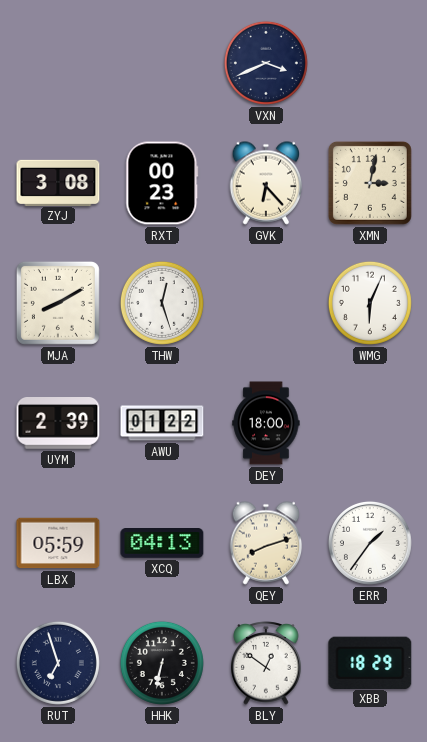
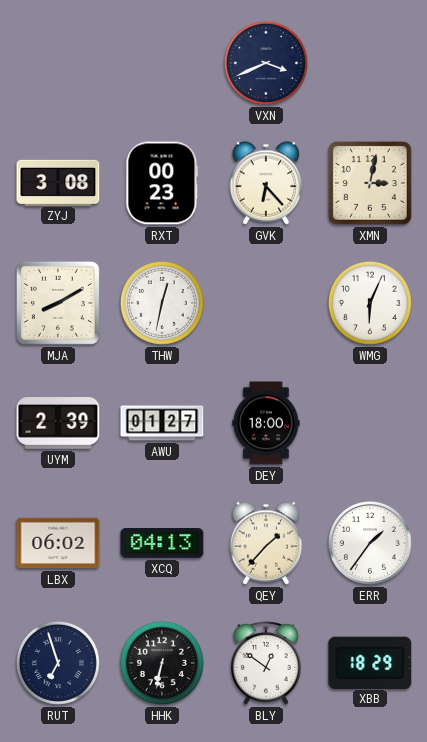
THW: 12:27 -> 12:32 (162, 303)
AWU: 01:22 -> 01:27 (162, 423)
LBX: 05:59 -> 06:02 (58, 543)
QEY: 8:12 -> 1:37 (266, 543)
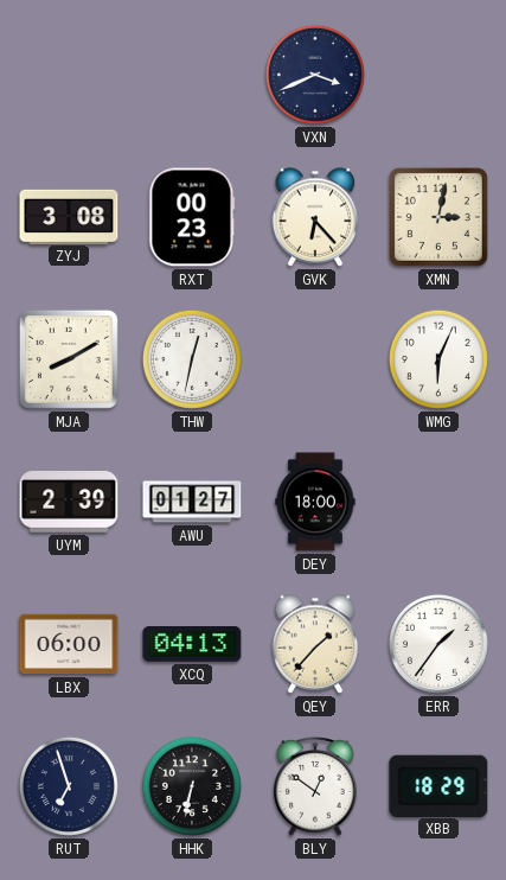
LBX: 06:02 -> 06:00 (69, 644)
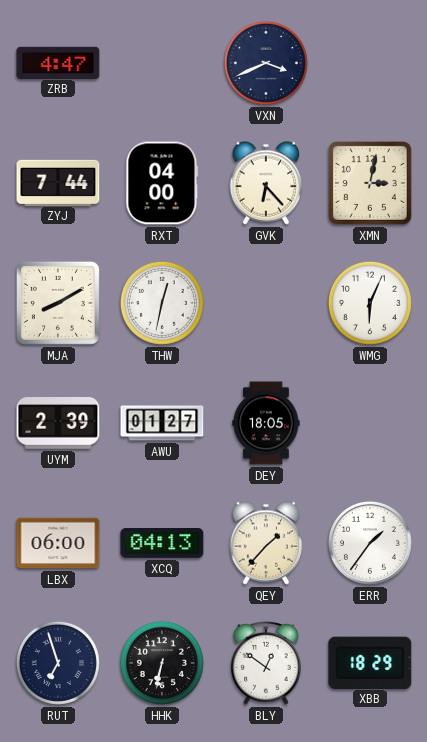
ZRB: none -> 4:47 (58, 62)
ZYJ: 3:08 -> 7:44 (58, 182)
RXT: 00:23 -> 04:00 (162, 183)
DEY: 18:00 -> 18:05 (266, 423)
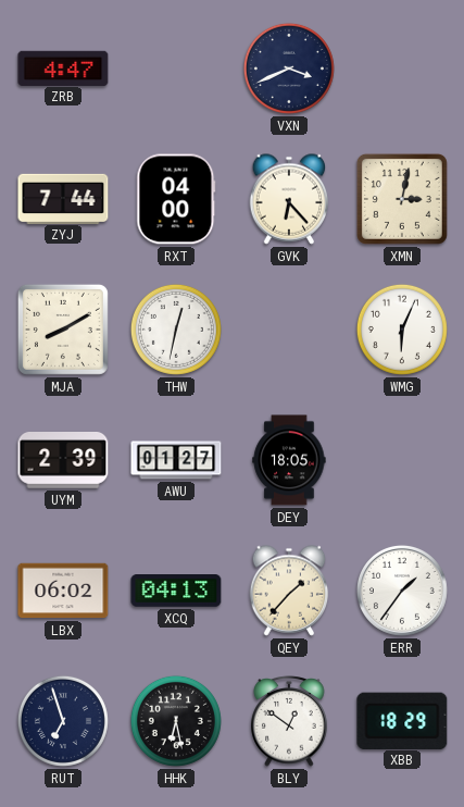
LBX: 06:00 -> 06:02 (63, 591)
HHK: 6:32 -> 6:28 (176, 721)
